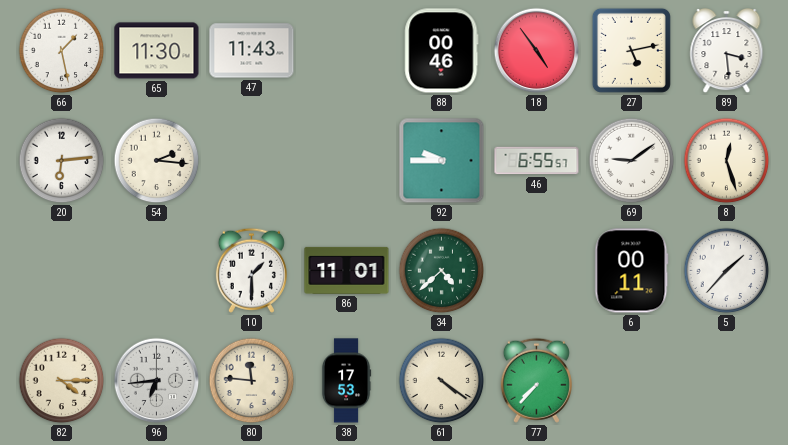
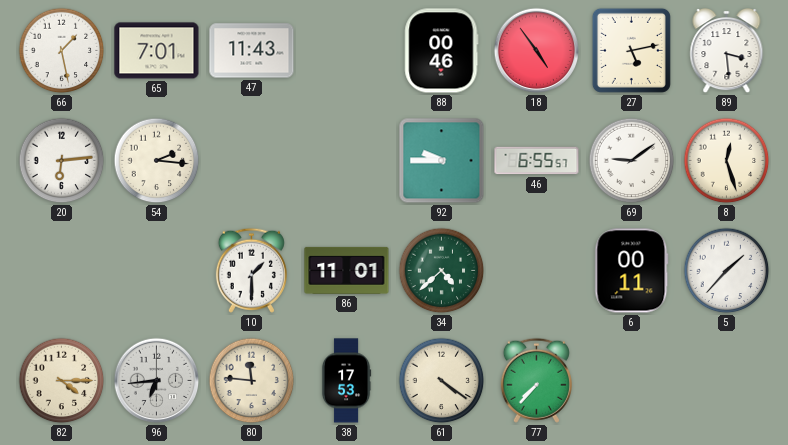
65: 11:30 -> 7:01 (157, 51)
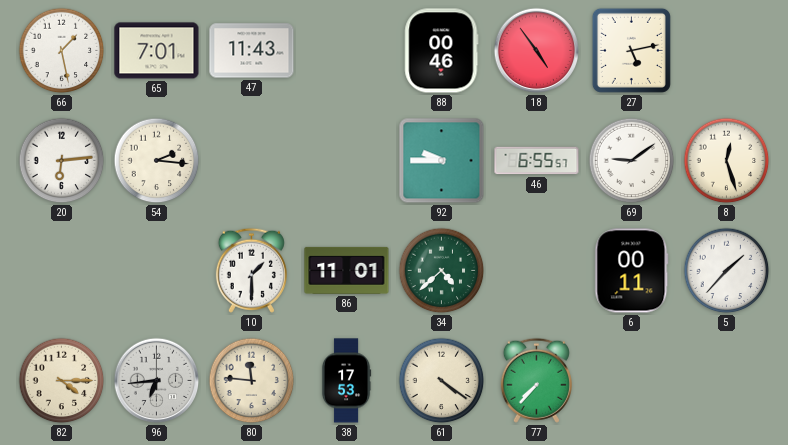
89: 3:29 -> none (727, 52)
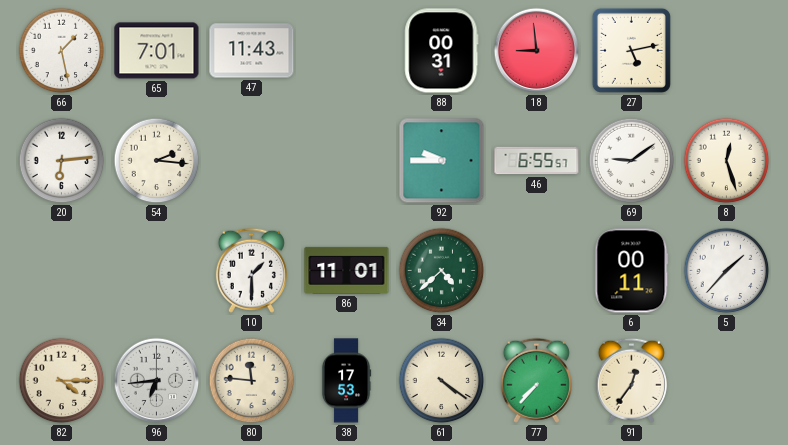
88: 00:46 -> 00:31 (442, 51)
18: 4:54 -> 8:59 (537, 51)
91: none -> 12:36 (631, 380)
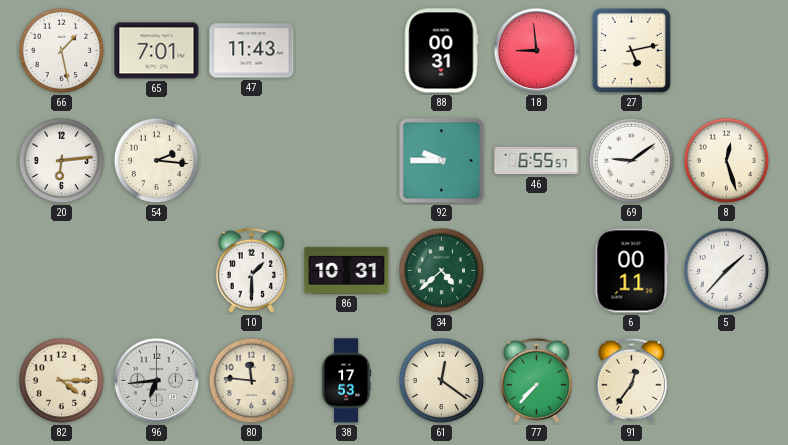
86: 11:01 -> 10:31 (347, 270)
61: 4:21 -> 12:21 (442, 381)
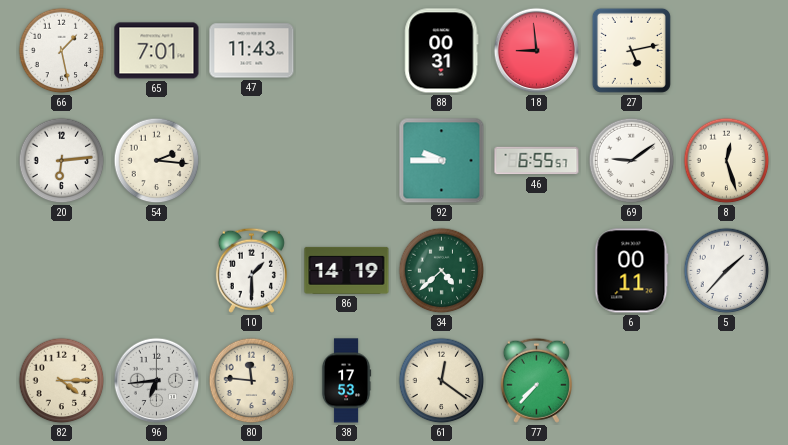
86: 10:31 -> 14:19 (347, 270)
91: 12:36 -> none (631, 380)
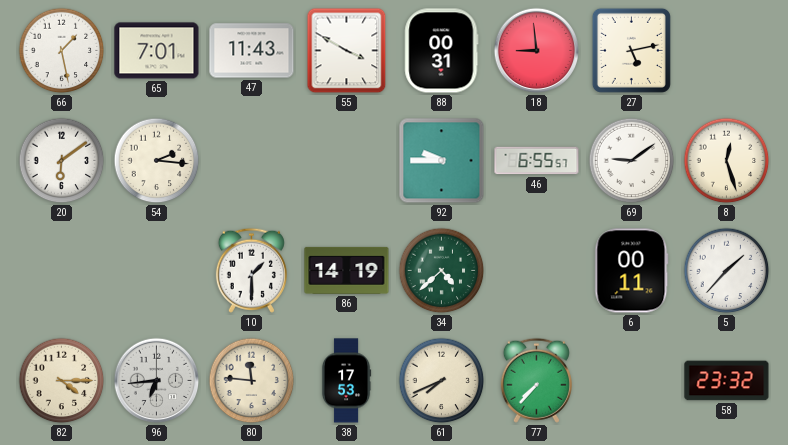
55: none -> 3:50 (347, 51)
20: 6:14 -> 6:09 (62, 161)
61: 12:21 -> 7:41 (442, 381)
58: none -> 23:32 (727, 381)
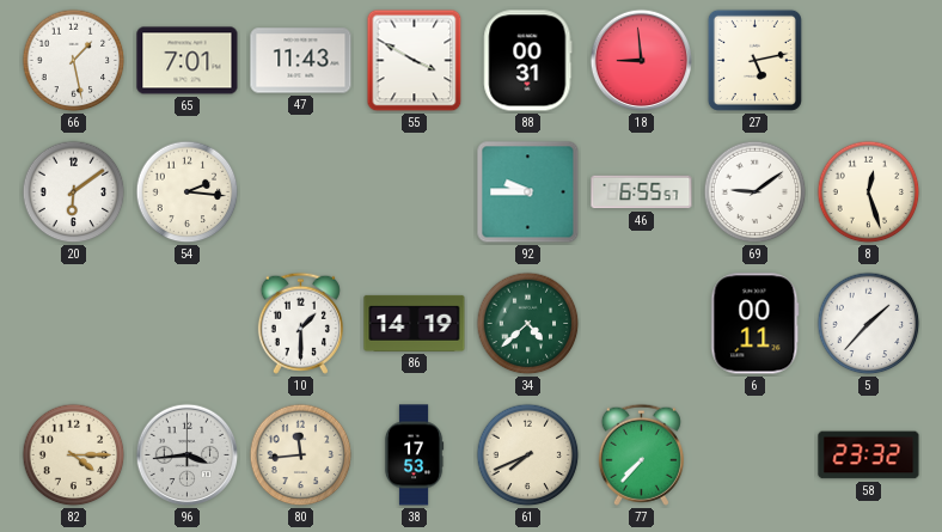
96: 6:44 -> 3:44 (188, 455)
80: 11:46 -> 11:44 (301, 455)
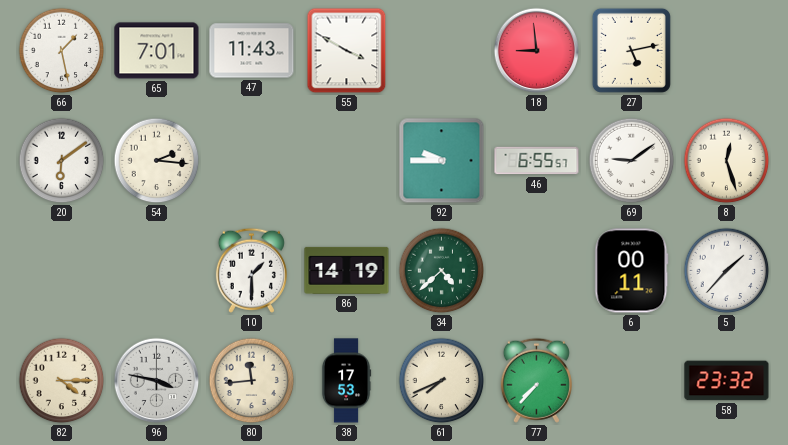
88: 00:31 -> none (528, 61)
96: 3:44 -> 3:47 (157, 381)
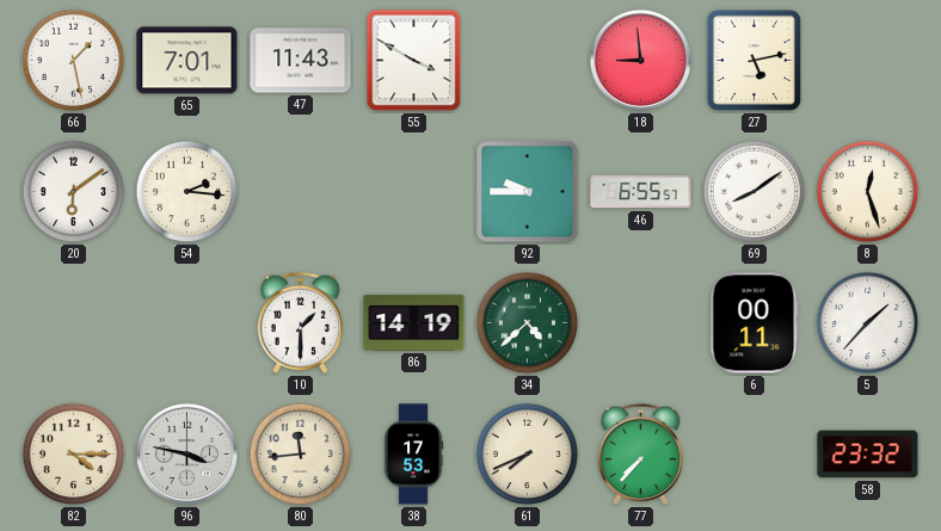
69: 9:09 -> 8:09 (755, 192)
